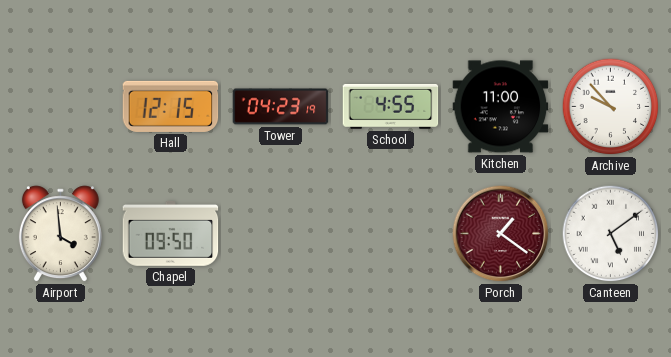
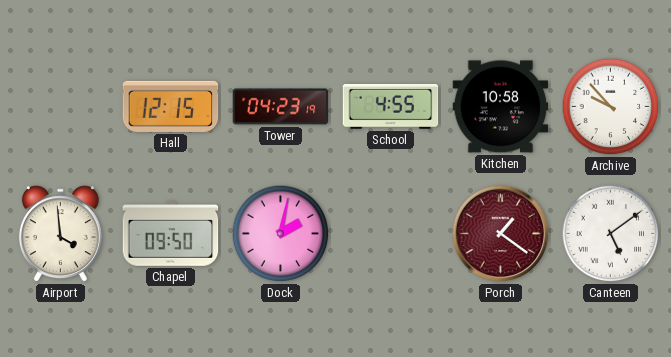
Kitchen: 11:00 -> 10:58 (501, 107)
Dock: none -> 2:02 (281, 234)
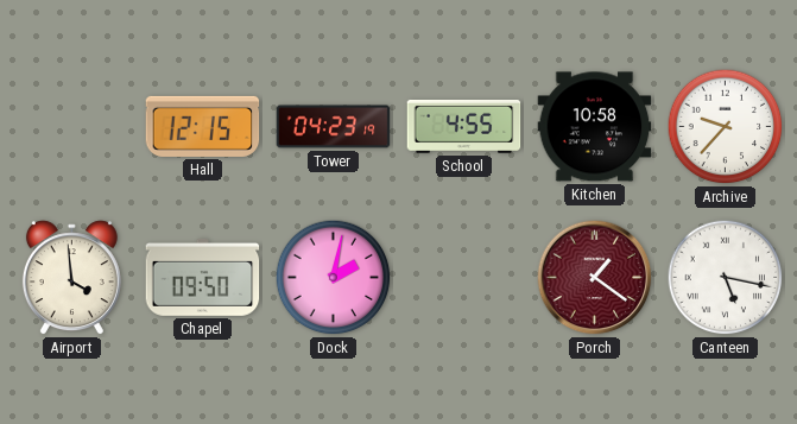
Archive: 9:53 -> 9:37 (726, 127)
Canteen: 5:09 -> 5:17 (726, 278)
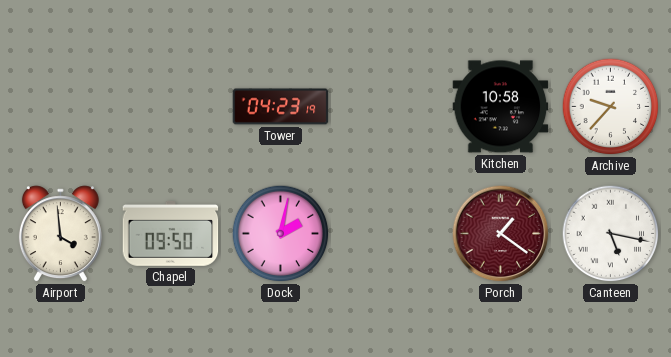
Hall: 12:15 -> none (203, 126)
School: 4:55 -> none (464, 126)
